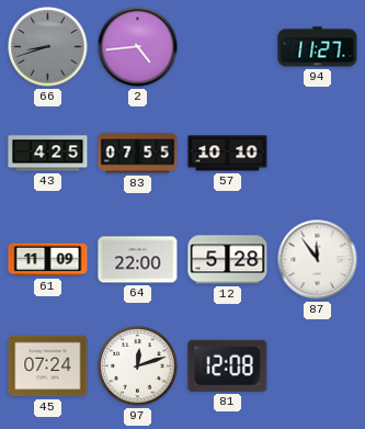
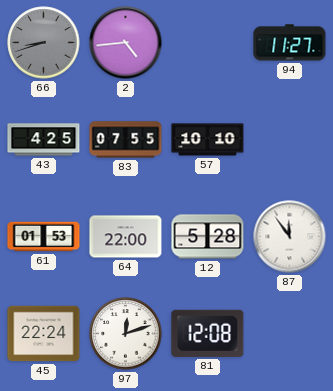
61: 11:09 -> 01:53 (44, 237)
45: 07:24 -> 22:24 (44, 334)
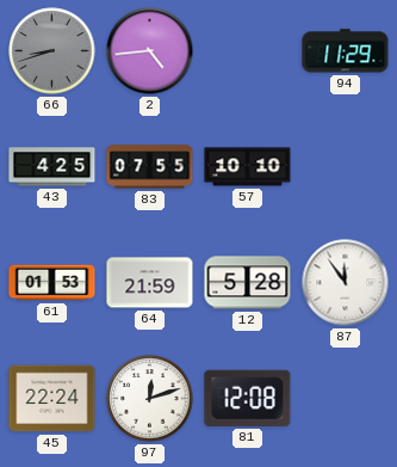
94: 11:27 -> 11:29 (346, 51)
64: 22:00 -> 21:59 (150, 283)
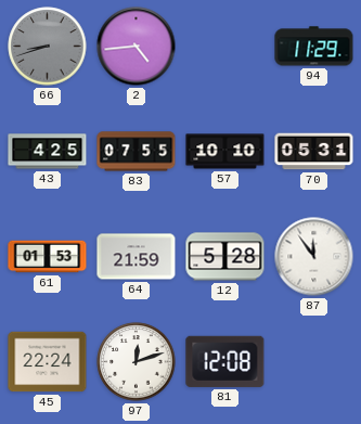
70: none -> 05:31 (314, 152)
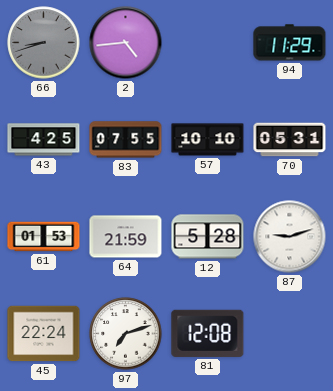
87: 11:54 -> 9:12 (290, 237)
97: 12:12 -> 7:12 (126, 334)
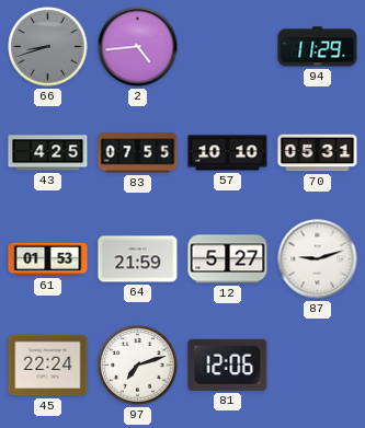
12: 5:28 -> 5:27 (228, 259)
81: 12:08 -> 12:06 (228, 365)
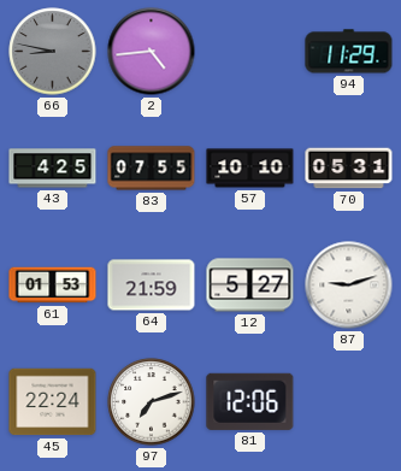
66: 8:42 -> 8:47 (53, 52)
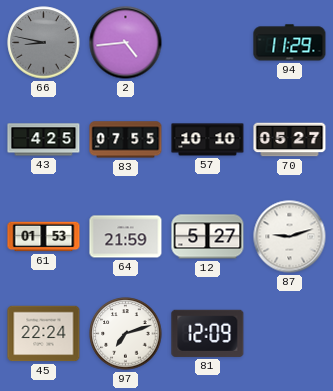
70: 05:31 -> 05:27 (290, 140)
81: 12:06 -> 12:09 (208, 333)
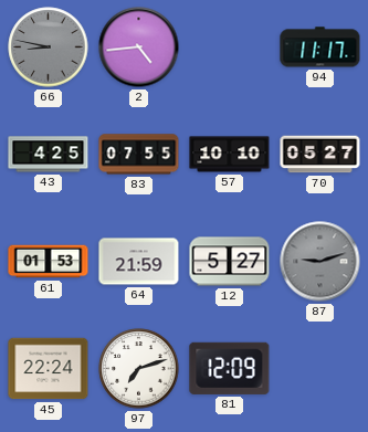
94: 11:29 -> 11:17 (320, 48)
87 dial: white -> grey (320, 262)
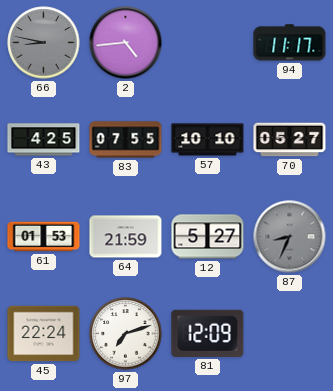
87: 9:12 -> 8:34 (290, 237)
